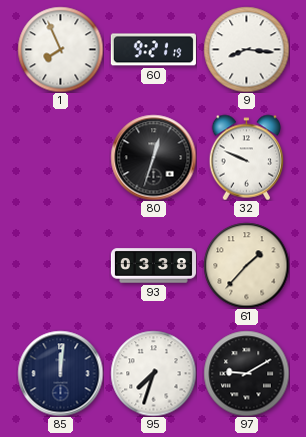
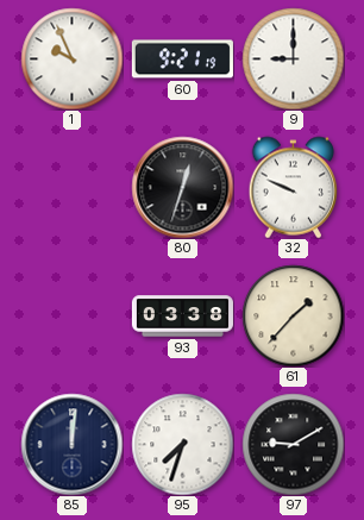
1: 7:56 -> 9:56 (71, 58)
9: 8:16 -> 9:00 (293, 58)
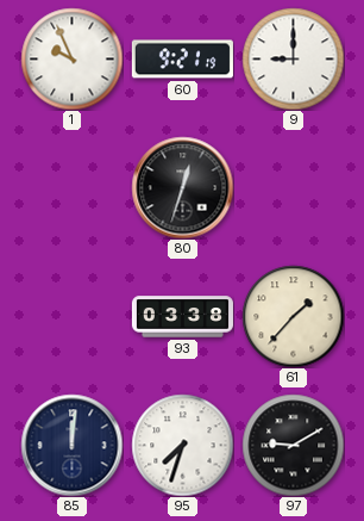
32: 9:49 -> none (294, 187)
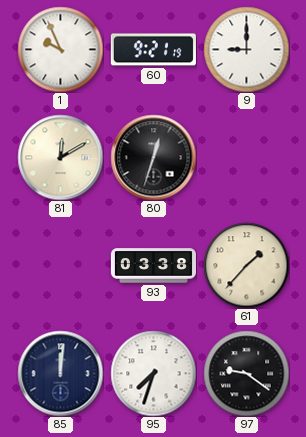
81: none -> 12:10 (60, 157)
97: 9:10 -> 9:21 (246, 373)
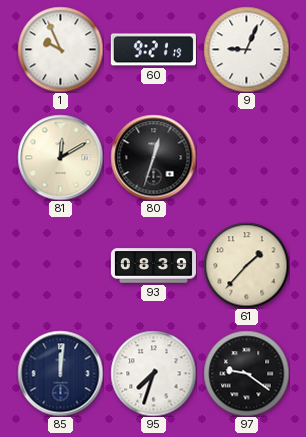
9: 9:00 -> 9:04 (246, 49)
93: 03:38 -> 08:39 (153, 266)
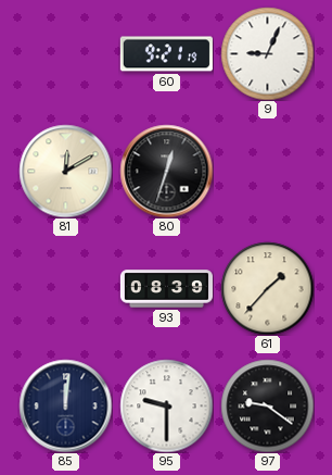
1: 9:56 -> none (60, 49)
95: 7:33 -> 9:30 (166, 405)
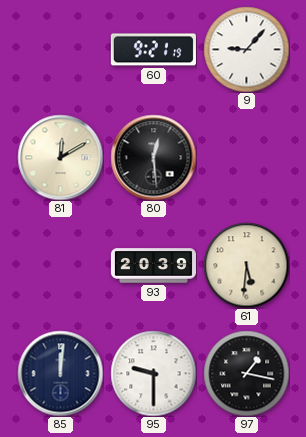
9: 9:04 -> 9:07 (246, 49)
80: 12:33 -> 12:29 (153, 157)
93: 08:39 -> 20:39 (153, 266)
61: 1:37 -> 5:31 (246, 265)
97: 9:21 -> 1:17 (246, 373)
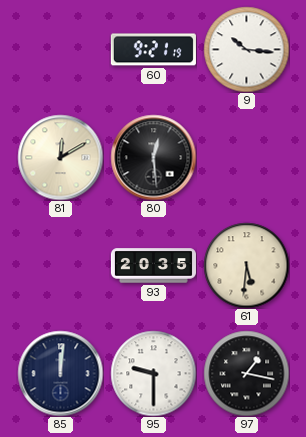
9: 9:07 -> 10:16 (246, 49)
93: 20:39 -> 20:35 (153, 266)
